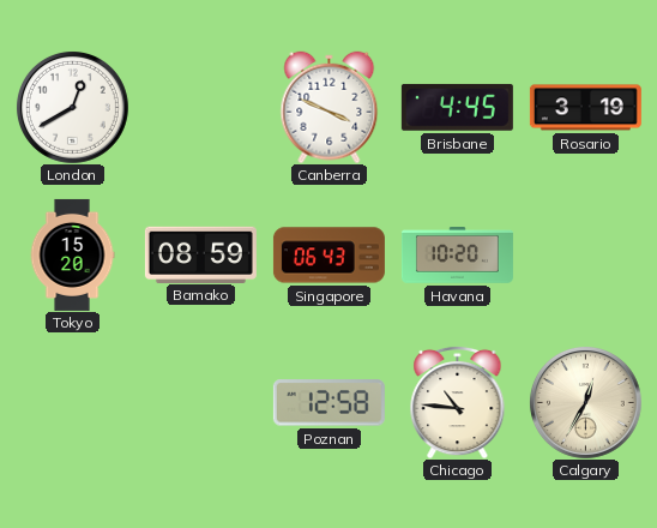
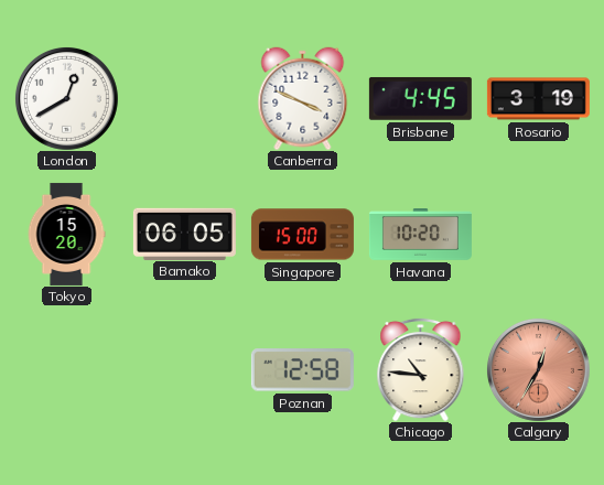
Bamako: 08:59 -> 06:05 (184, 234)
Singapore: 06:43 -> 15:00 (302, 235)
Calgary dial: cream -> salmon (538, 369)
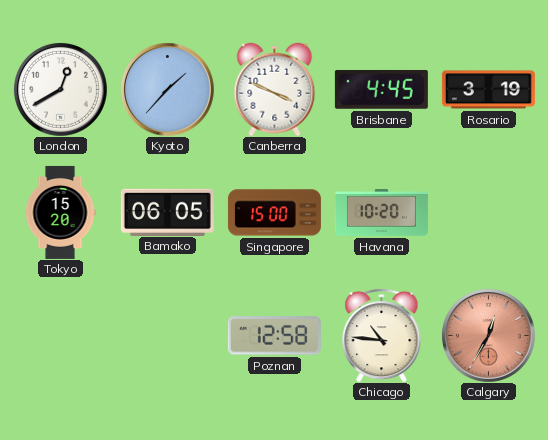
Kyoto: none -> 1:37 (167, 89)
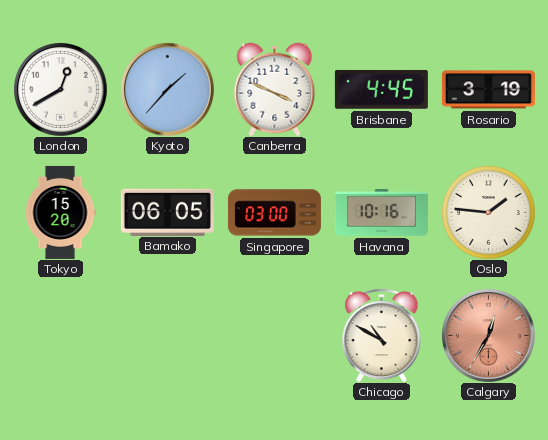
Singapore: 15:00 -> 03:00 (274, 213)
Havana: 10:20 -> 10:16 (381, 213)
Oslo: none -> 1:46 (488, 212)
Poznan: 12:58 -> none (274, 336)
Chicago: 10:46 -> 10:50 (382, 335)
